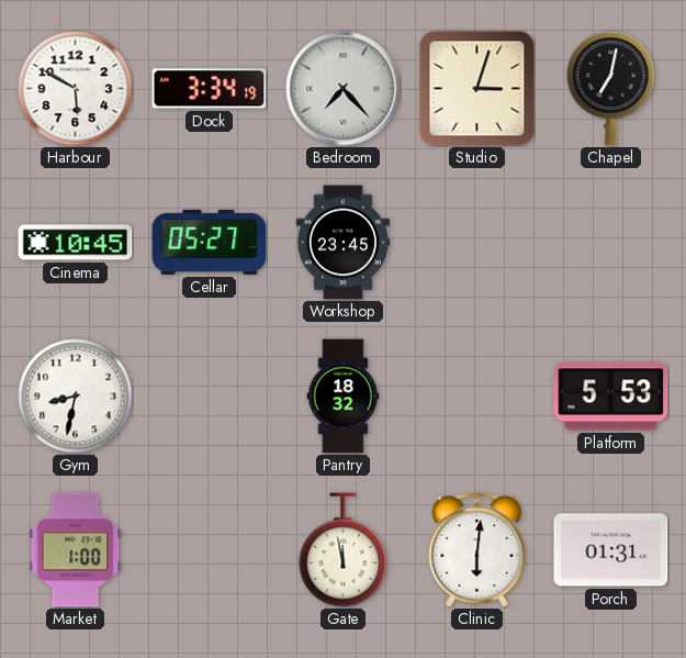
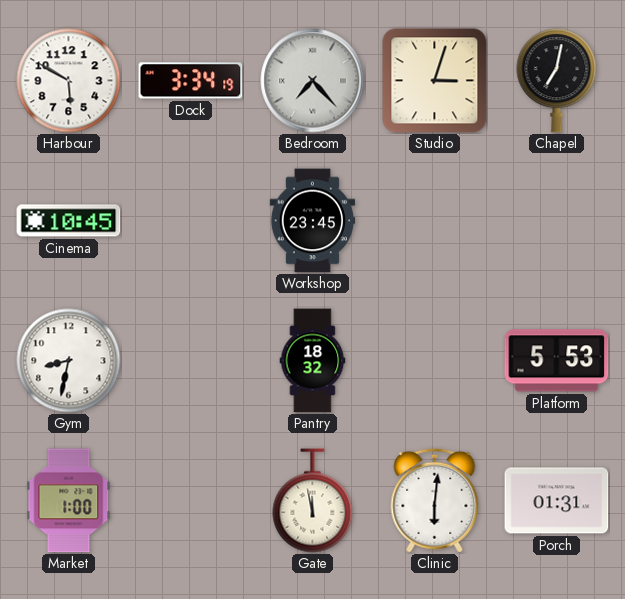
Cellar: 05:27 -> none (210, 242)
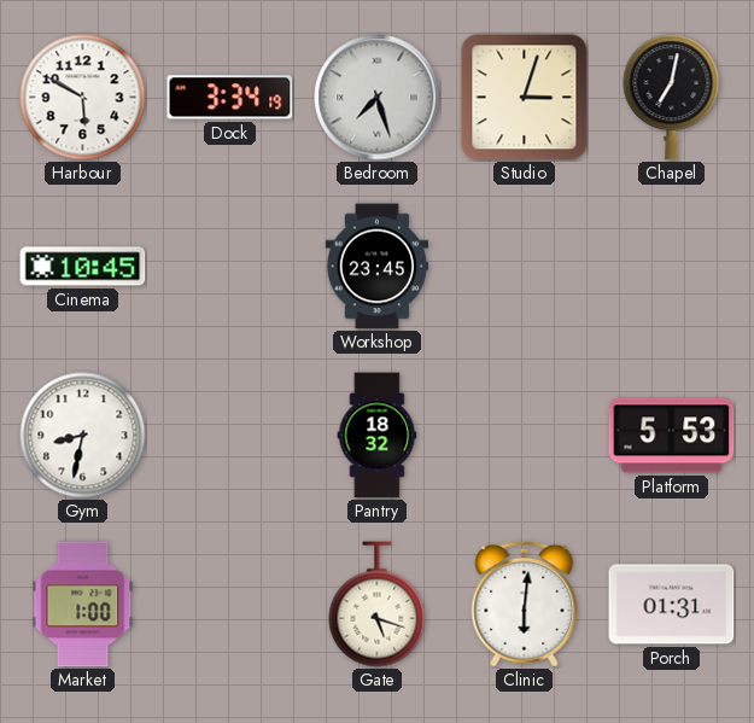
Bedroom: 7:23 -> 7:27 (378, 98)
Gate: 11:58 -> 5:18 (378, 605)
